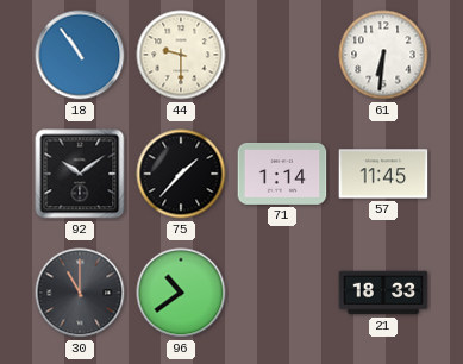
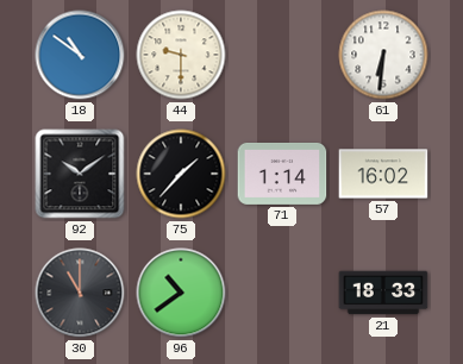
18: 10:54 -> 10:51 (80, 55)
57: 11:45 -> 16:02 (383, 174)
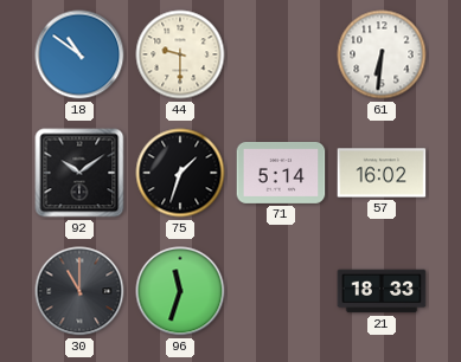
75: 1:37 -> 1:33 (180, 173)
71: 1:14 -> 5:14 (281, 173)
96: 10:39 -> 11:33 (180, 291)
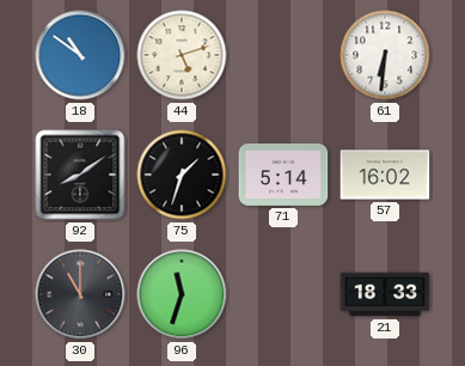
44: 9:30 -> 5:12 (182, 55)
92: 10:09 -> 8:09 (80, 175)
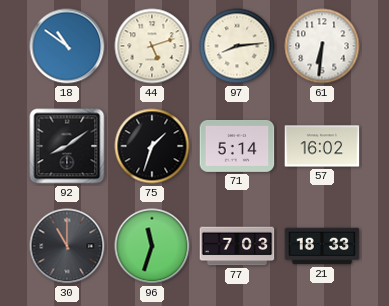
97: none -> 8:14 (237, 46)
77: none -> 7:03 (237, 246)
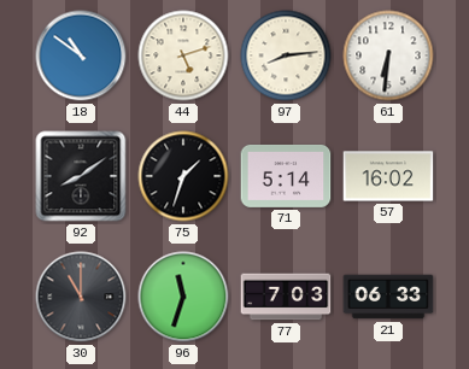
21: 18:33 -> 06:33 (388, 297)
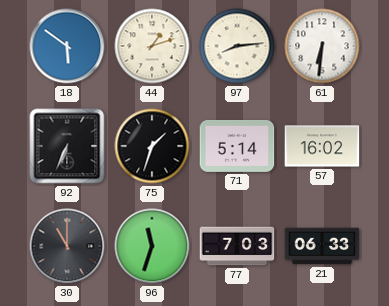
18: 10:51 -> 5:51 (67, 46)
44: 5:12 -> 1:12 (152, 46)
92: 8:09 -> 6:34 (67, 146)
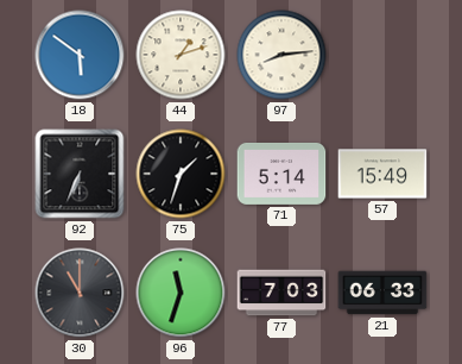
61: 6:31 -> none (322, 46)
57: 16:02 -> 15:49 (382, 174)
